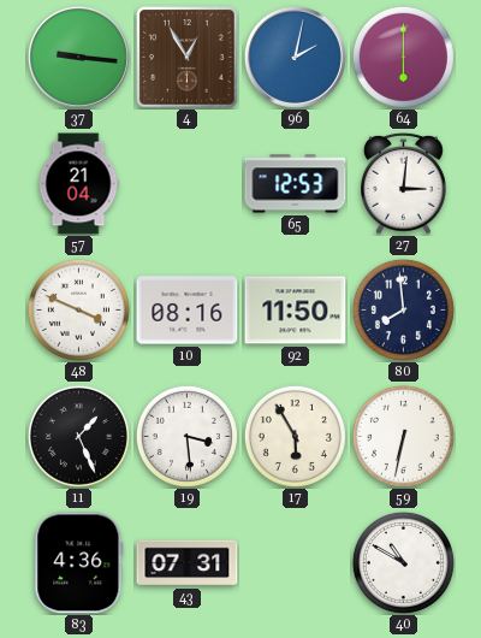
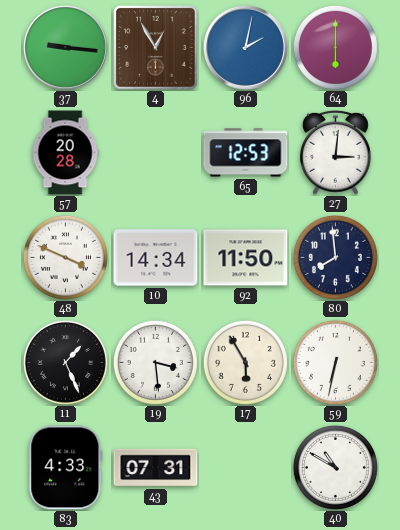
57: 21:04 -> 20:28 (65, 153)
10: 08:16 -> 14:34 (156, 258)
83: 4:36 -> 4:33 (66, 468)
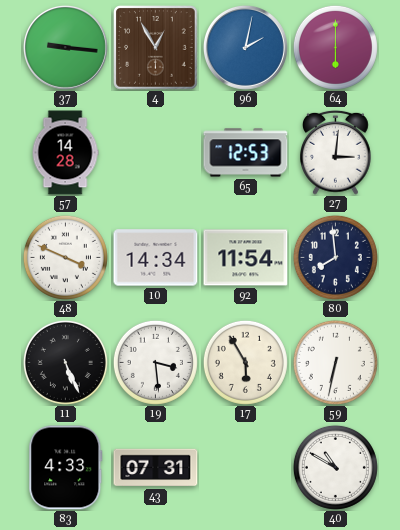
57: 20:28 -> 14:28 (65, 153)
92: 11:50 -> 11:54 (246, 258)
11: 1:26 -> 5:26 (65, 362)
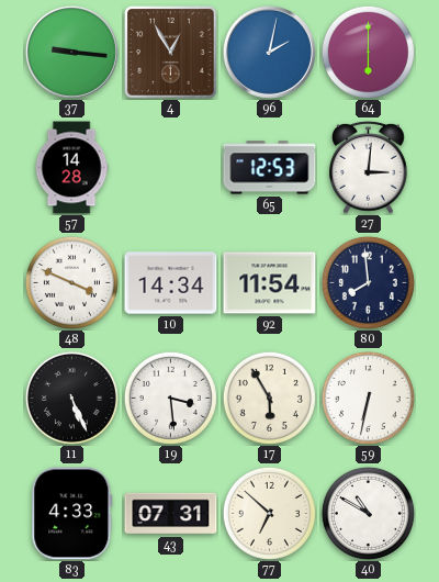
77: none -> 6:52 (269, 513)
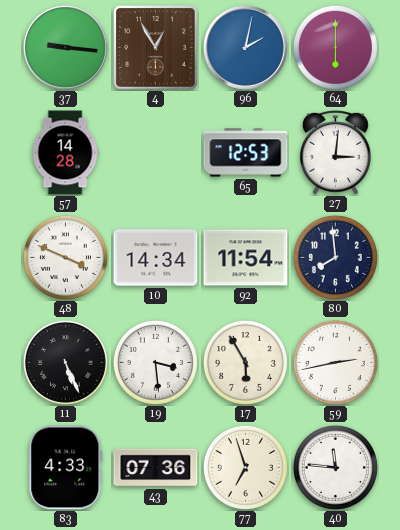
59: 6:32 -> 2:43 (335, 362)
43: 07:31 -> 07:36 (156, 468)
77: 6:52 -> 6:57 (245, 467)
40: 10:50 -> 11:46 (335, 467)
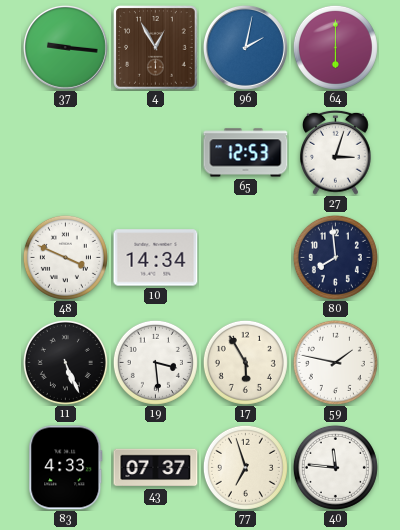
57: 14:28 -> none (65, 153)
27: 3:01 -> 3:03 (336, 152)
92: 11:54 -> none (246, 258)
59: 2:43 -> 1:47 (335, 362)
43: 07:36 -> 07:37 (156, 468)
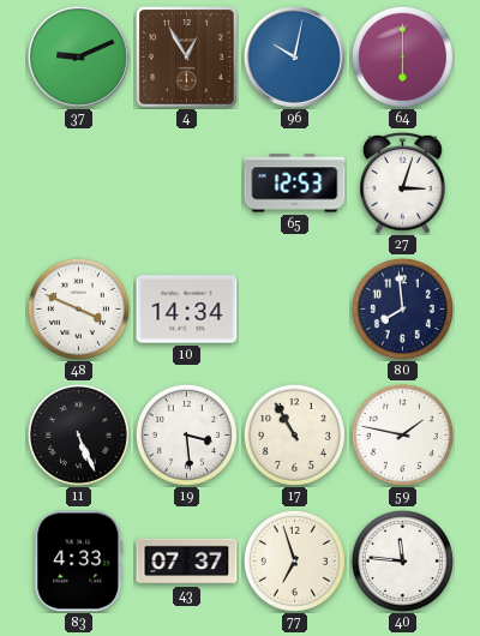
37: 9:16 -> 9:11 (78, 56)
96: 2:02 -> 10:02 (294, 56)
17: 5:55 -> 10:55 (294, 434)
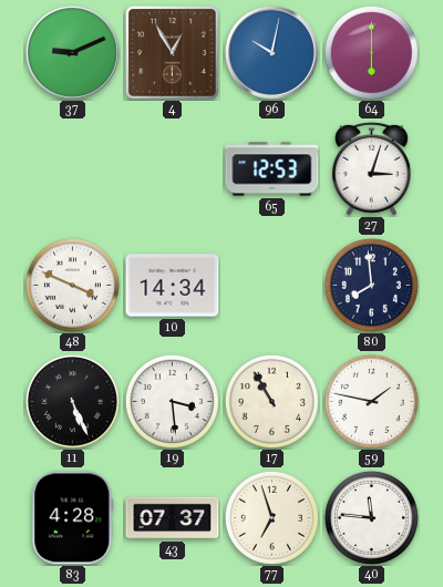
83: 4:33 -> 4:28 (73, 518)
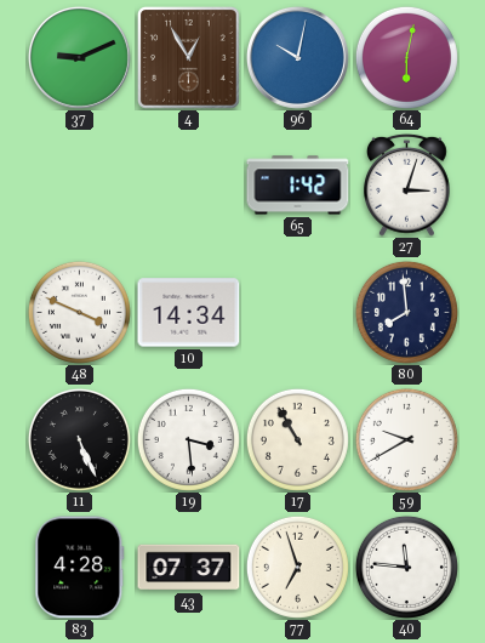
64: 6:00 -> 6:02 (406, 57)
65: 12:53 -> 1:42 (298, 186)
59: 1:47 -> 9:40 (406, 439)
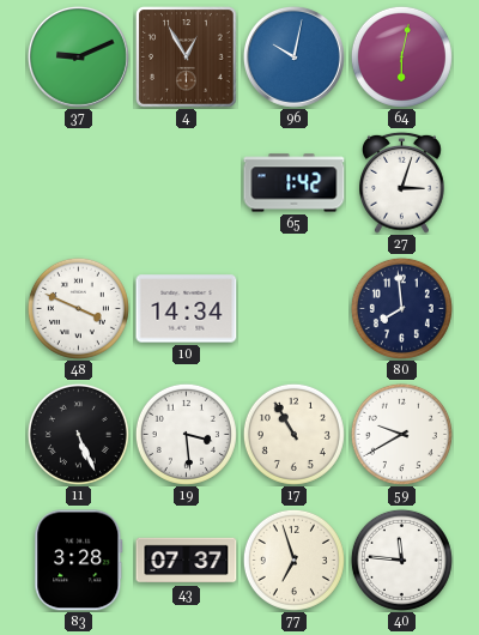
83: 4:28 -> 3:28 (79, 561)
